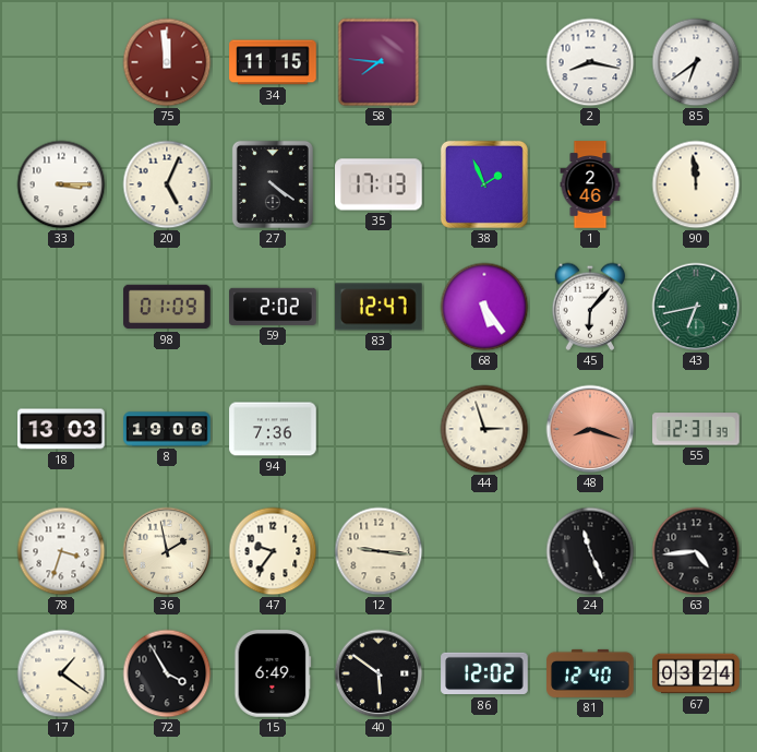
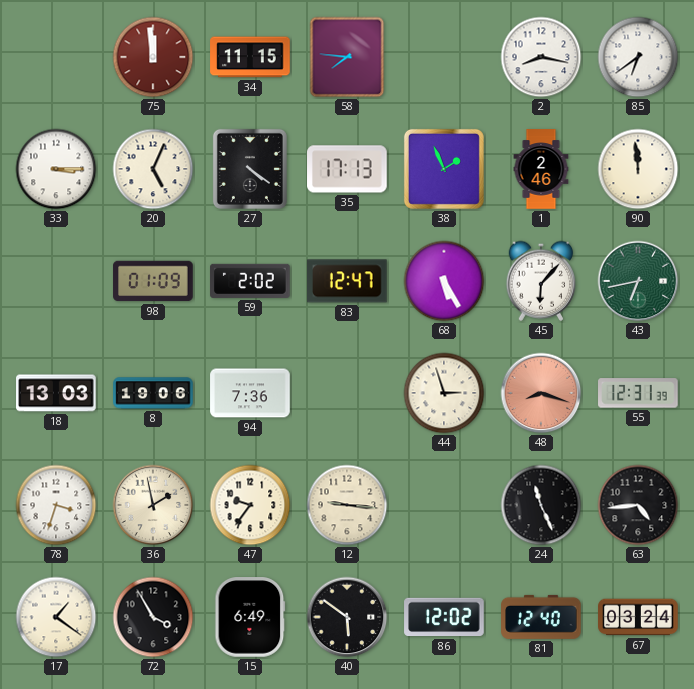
68: 5:24 -> 5:25 (444, 281)
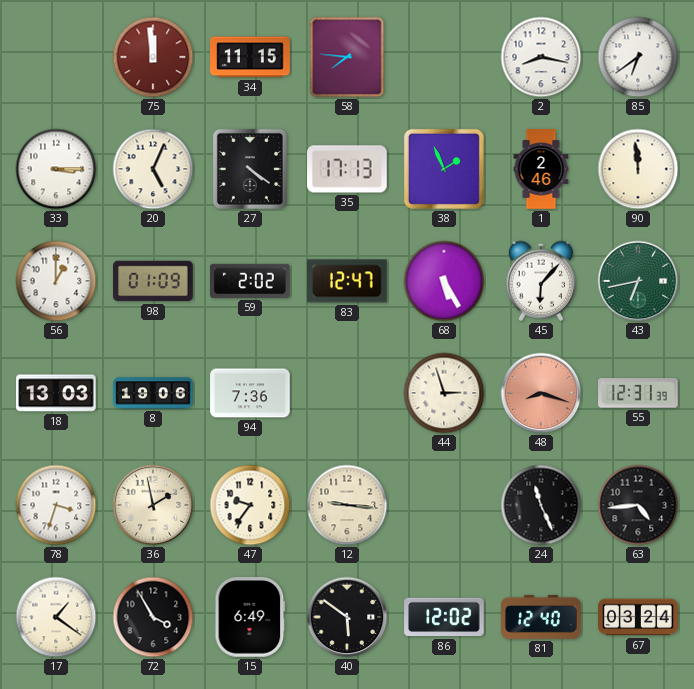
56: none -> 1:00 (56, 281)
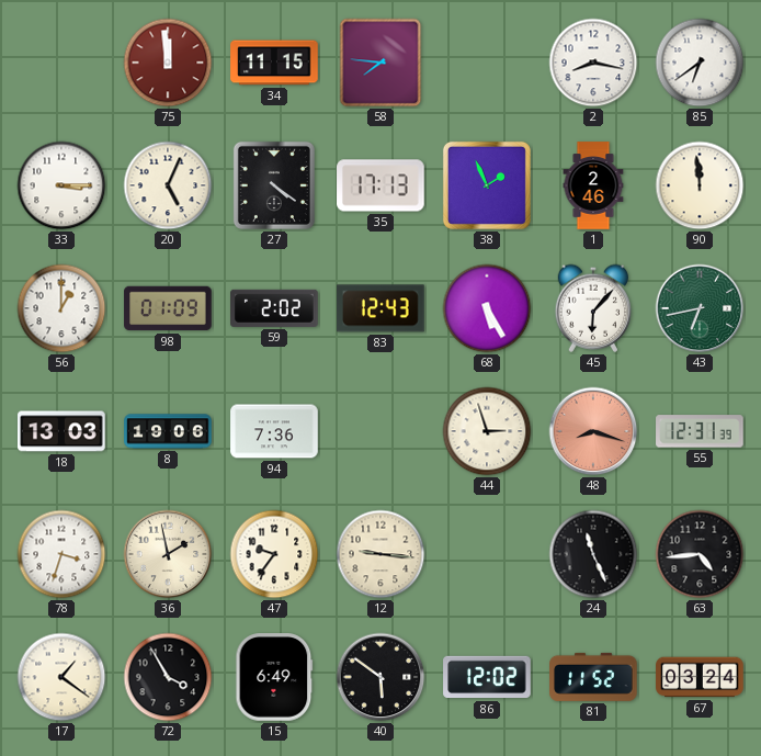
83: 12:47 -> 12:43 (382, 308)
81: 12:40 -> 11:52 (593, 677)
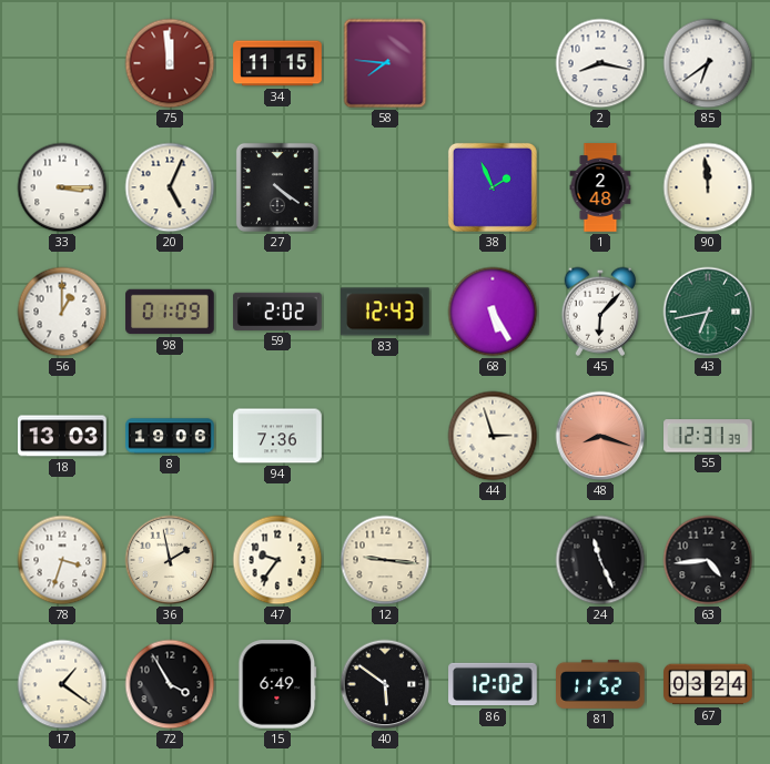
35: 17:13 -> none (380, 185)
1: 2:46 -> 2:48 (600, 187)
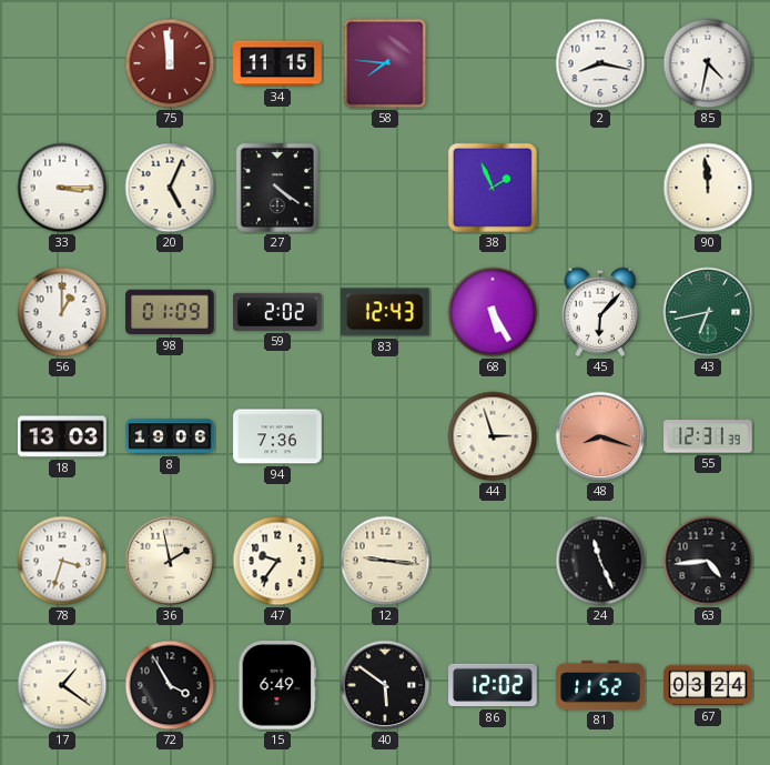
85: 6:39 -> 4:32 (708, 63)
1: 2:48 -> none (600, 187)
